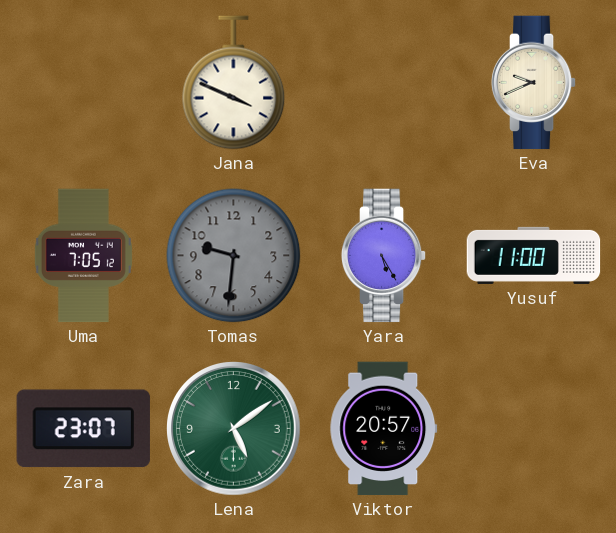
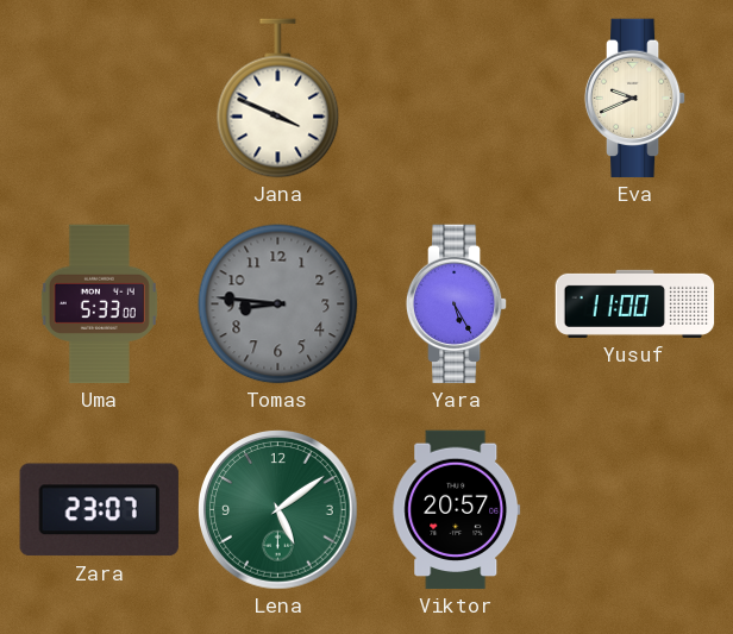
Uma: 7:05 -> 5:33 (99, 305)
Tomas: 9:31 -> 8:46 (278, 305)
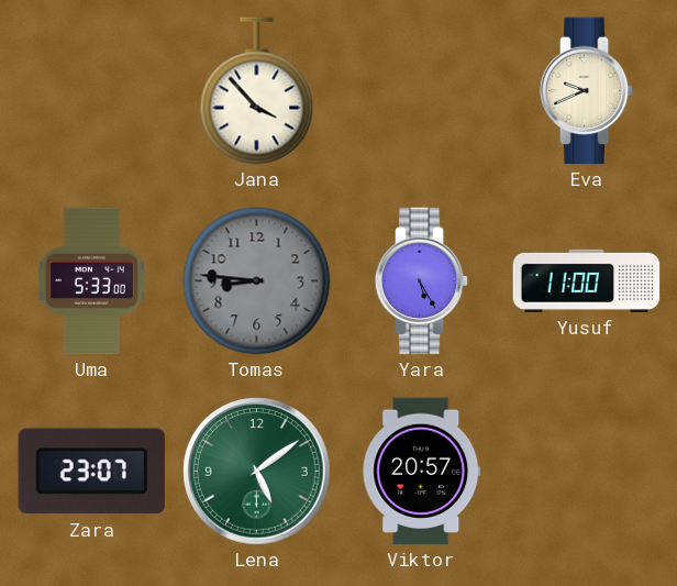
Jana: 3:49 -> 3:53 (257, 91)
